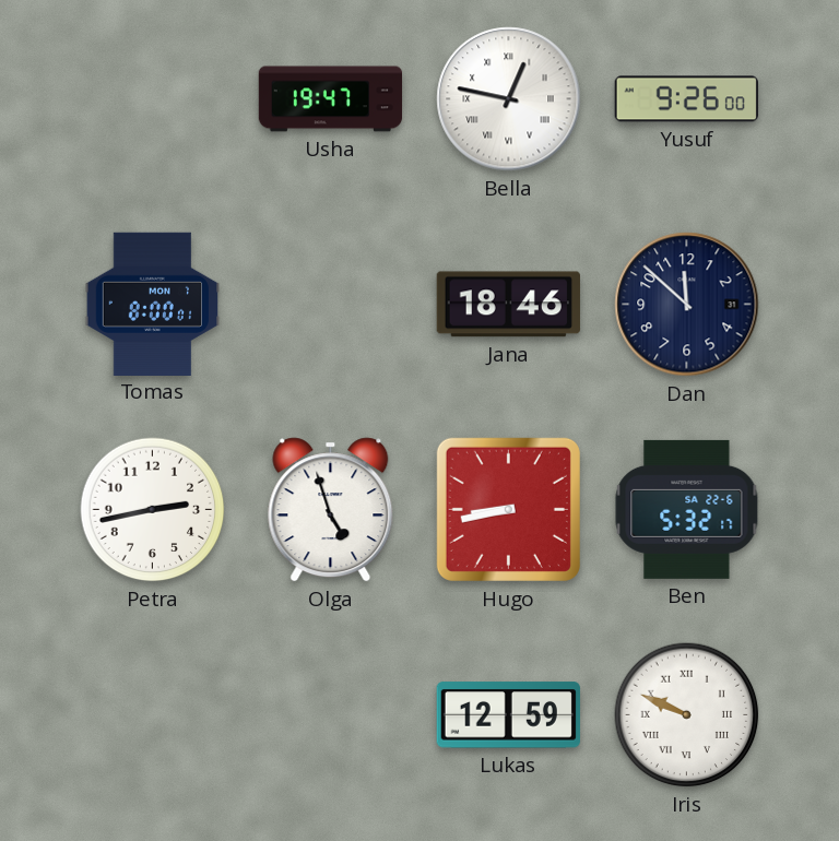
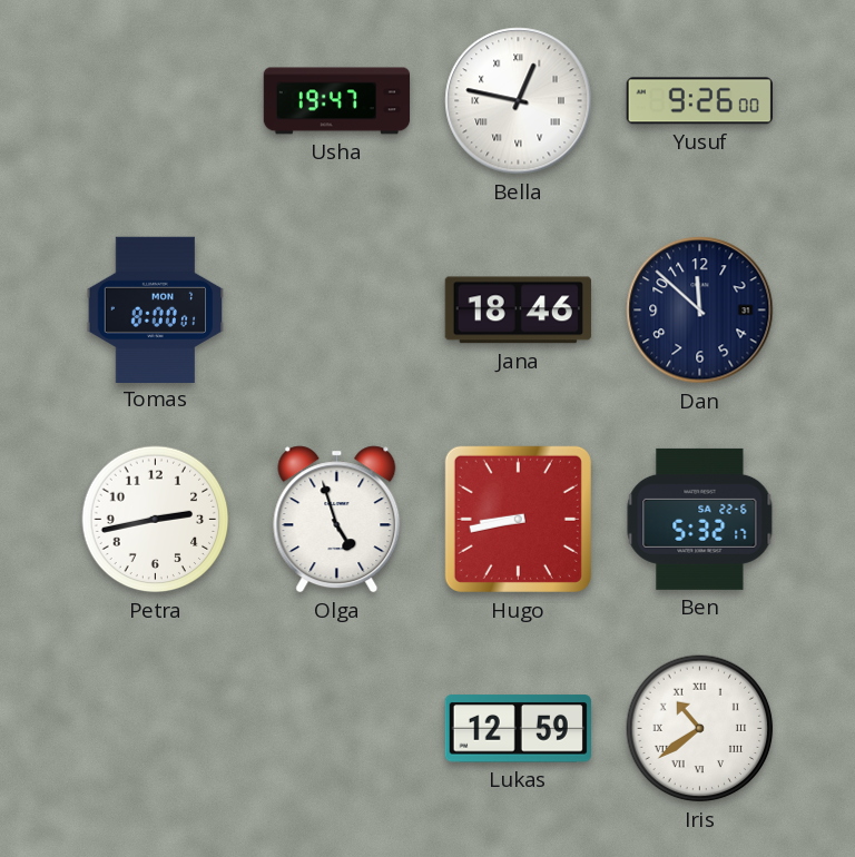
Iris: 9:49 -> 10:39 (700, 729)
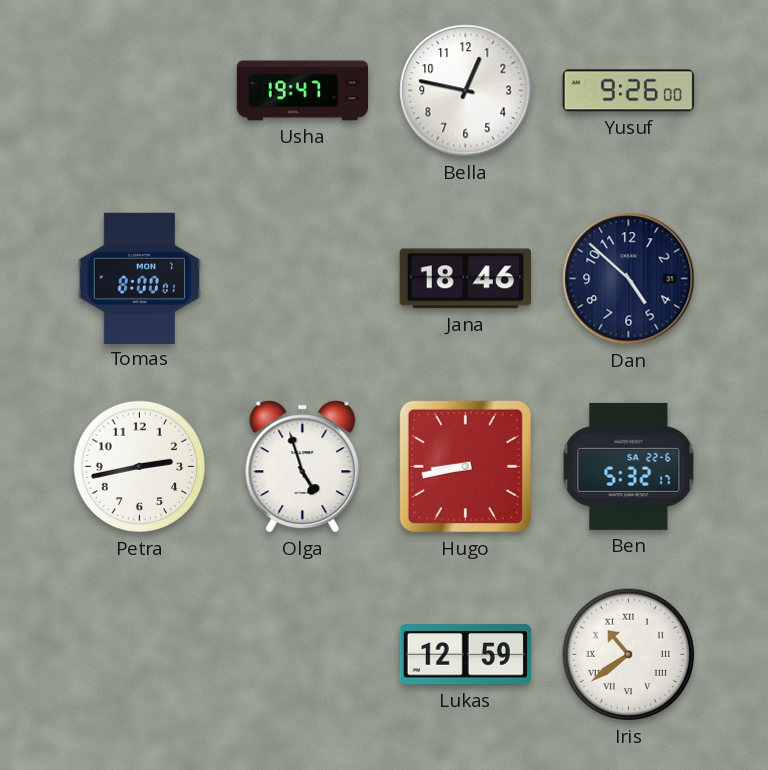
Bella numerals: Roman -> Arabic (466, 91)
Dan: 11:52 -> 4:52 (629, 279)
